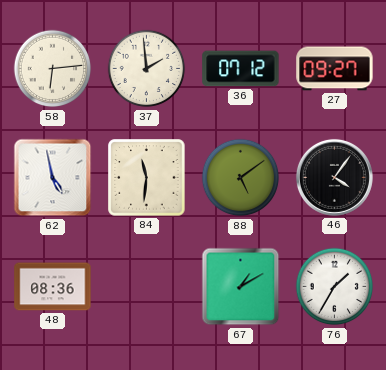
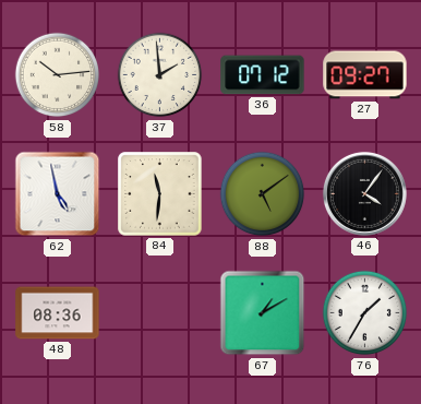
58: 6:14 -> 10:14 (58, 75)
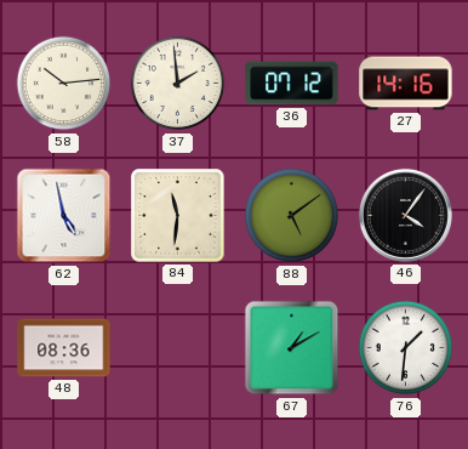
27: 09:27 -> 14:16 (406, 84)
76: 1:35 -> 1:31 (406, 348)
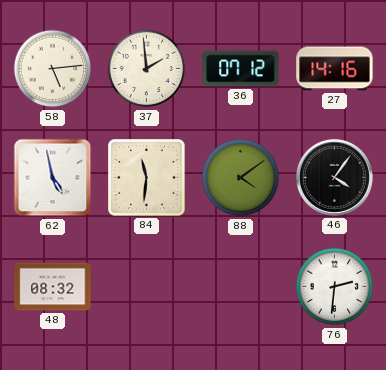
58: 10:14 -> 5:14 (53, 69)
88: 5:09 -> 4:09 (241, 178)
48: 08:36 -> 08:32 (53, 287)
67: 1:10 -> none (292, 348)
76: 1:31 -> 2:31 (335, 287)
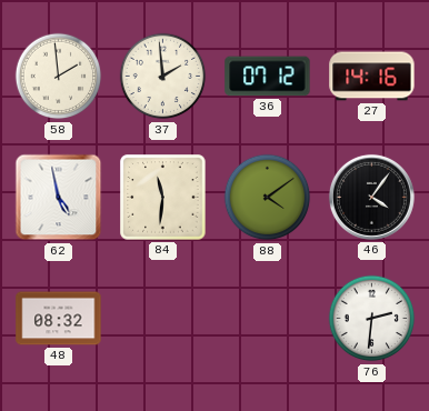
58: 5:14 -> 1:59 (59, 77)
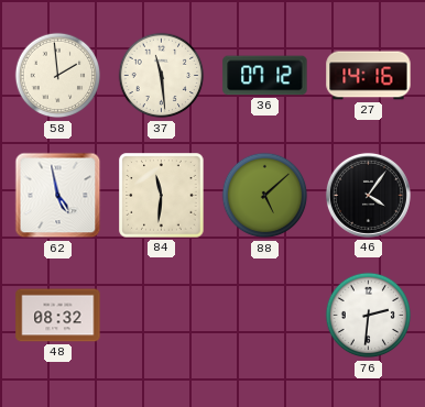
37: 1:59 -> 11:29 (162, 76)
88: 4:09 -> 5:08 (265, 196)
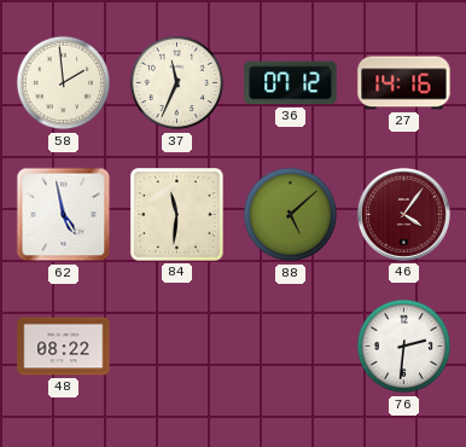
37: 11:29 -> 11:34 (177, 83)
46 dial: black -> burgundy (403, 214)
48: 08:32 -> 08:22 (64, 347)
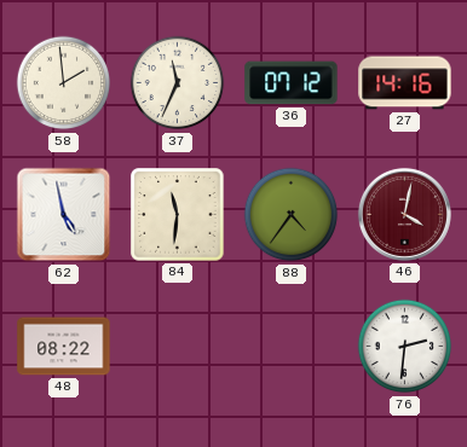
88: 5:08 -> 4:36 (292, 215)
46: 4:06 -> 4:02 (404, 214)
